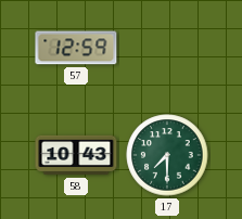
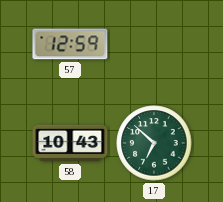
17: 7:30 -> 6:52 (154, 143)
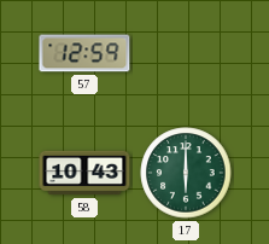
17: 6:52 -> 6:00 (186, 173)
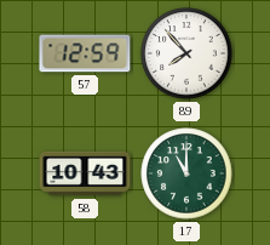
89: none -> 7:53 (186, 53)
17: 6:00 -> 11:00 (186, 173)
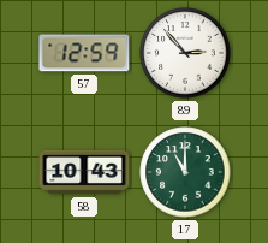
89: 7:53 -> 2:53 (185, 53)
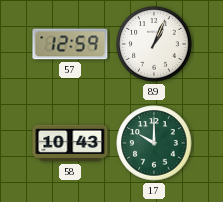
89: 2:53 -> 1:04 (154, 44)
17: 11:00 -> 10:00 (154, 143)
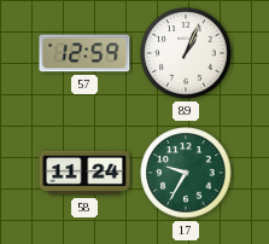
58: 10:43 -> 11:24 (84, 173)
17: 10:00 -> 9:35 (186, 173)
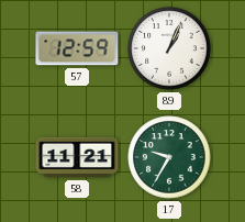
58: 11:24 -> 11:21 (77, 157)
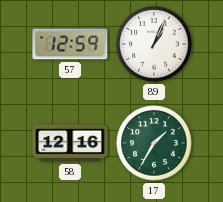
58: 11:21 -> 12:16 (70, 143)
17: 9:35 -> 1:35 (154, 143)
